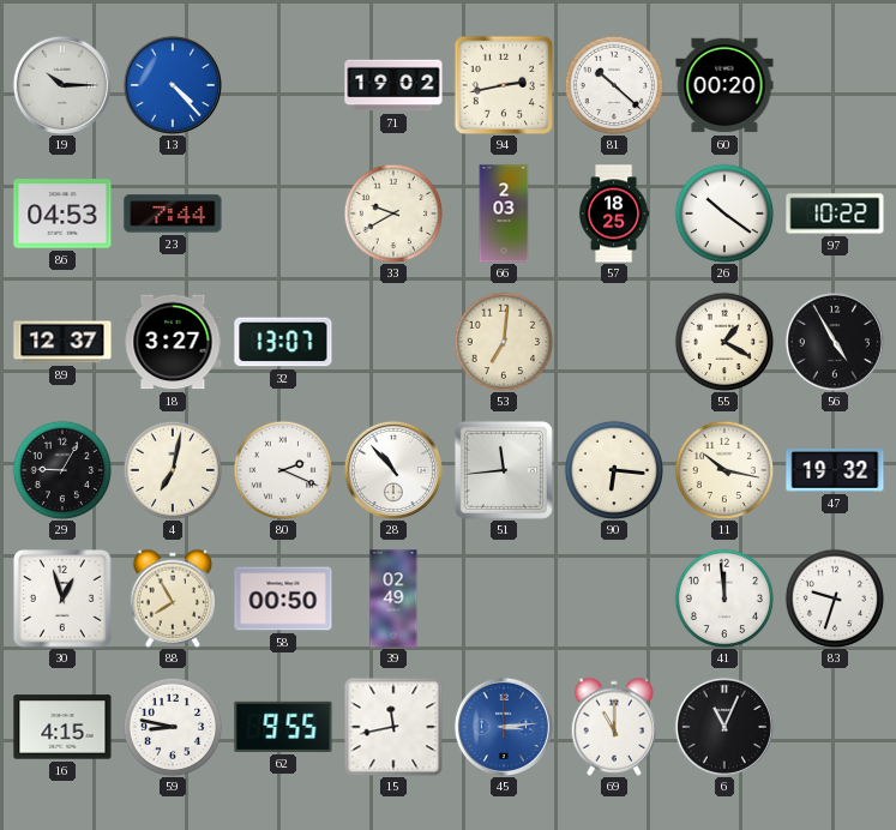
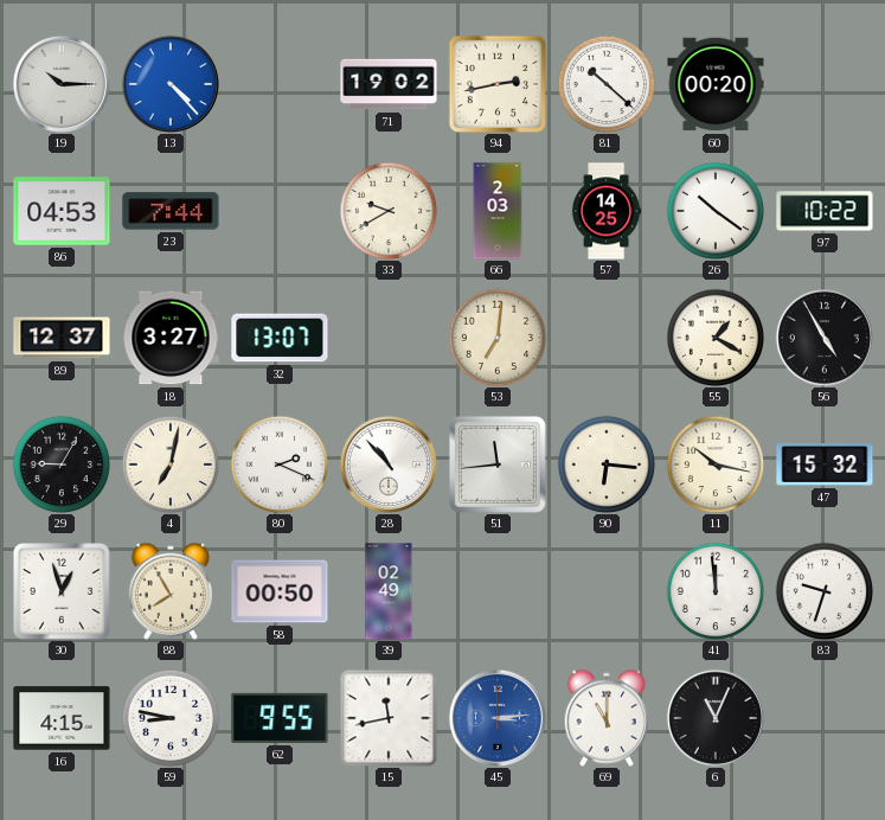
57: 18:25 -> 14:25 (607, 211)
47: 19:32 -> 15:32 (825, 466)
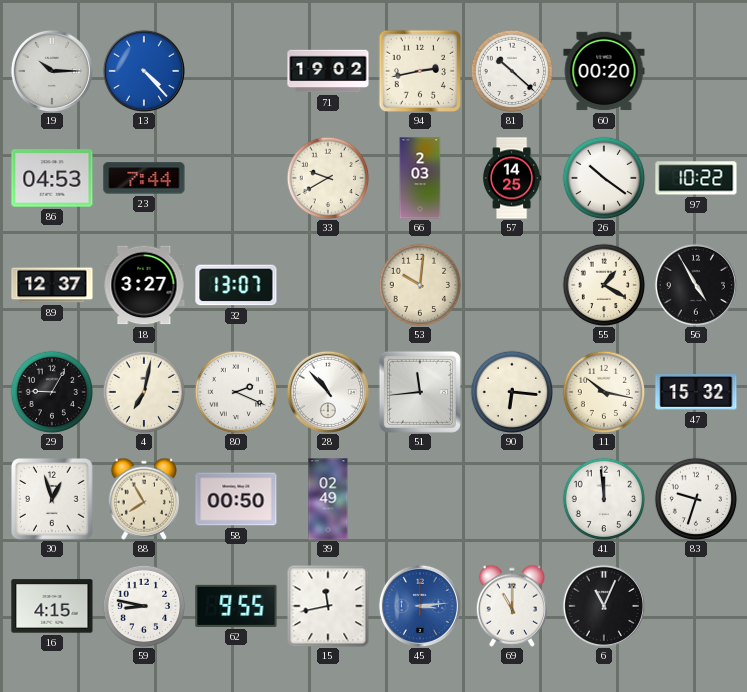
53: 7:01 -> 10:01 (420, 285)
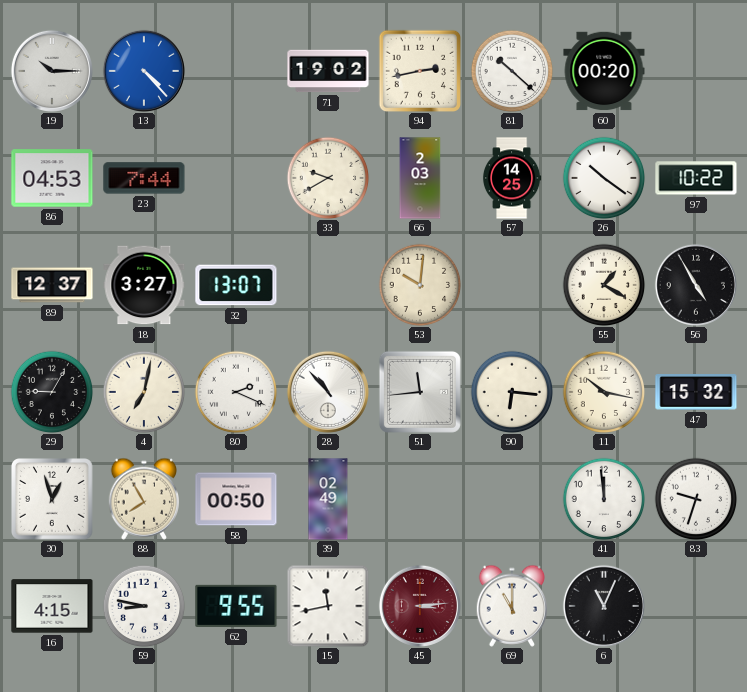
45 dial: blue -> burgundy (420, 606)
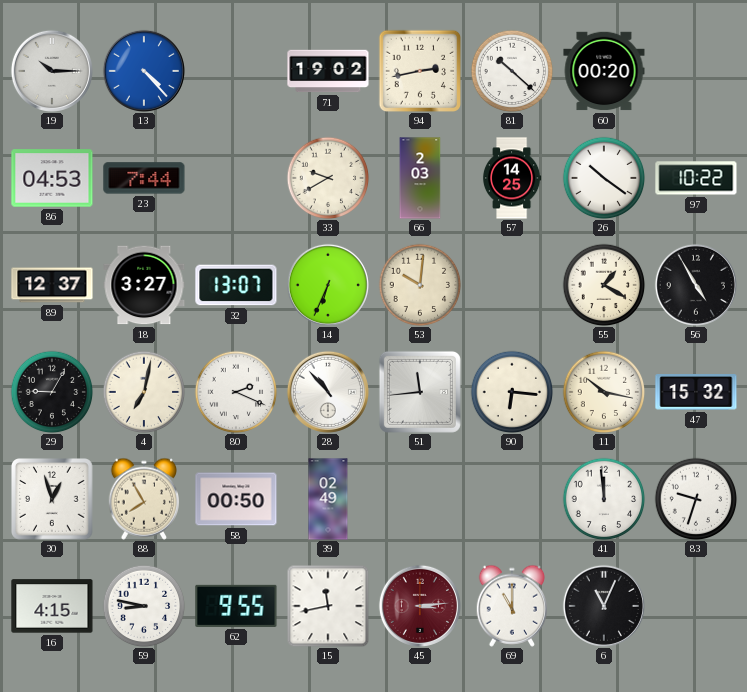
14: none -> 6:34 (328, 285)
